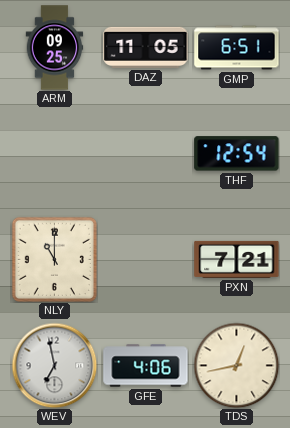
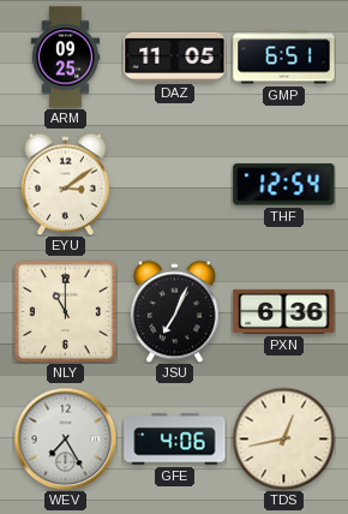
EYU: none -> 3:09 (66, 184)
JSU: none -> 7:04 (175, 311)
PXN: 7:21 -> 6:36 (284, 311)
WEV: 6:58 -> 7:25 (65, 438)
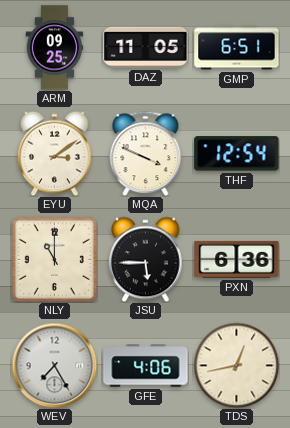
MQA: none -> 3:49 (146, 153)
JSU: 7:04 -> 5:45 (146, 259)
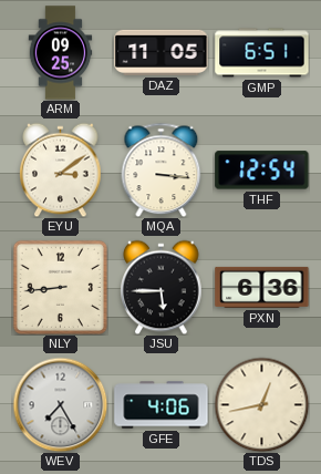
MQA: 3:49 -> 3:16 (162, 169)
NLY: 11:00 -> 8:44 (60, 287)
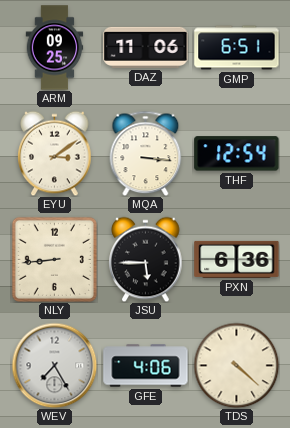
DAZ: 11:05 -> 11:06 (146, 47)
TDS: 12:43 -> 4:22 (236, 365)
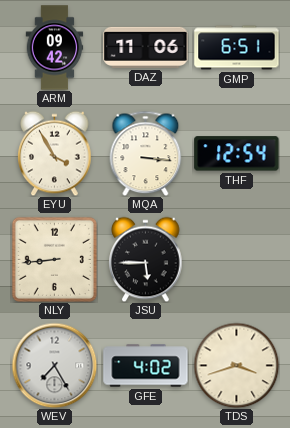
ARM: 09:25 -> 09:42 (55, 48)
EYU: 3:09 -> 3:55 (55, 153)
PXN: 6:36 -> none (237, 259)
GFE: 4:06 -> 4:02 (146, 366)
TDS: 4:22 -> 3:42 (236, 365)
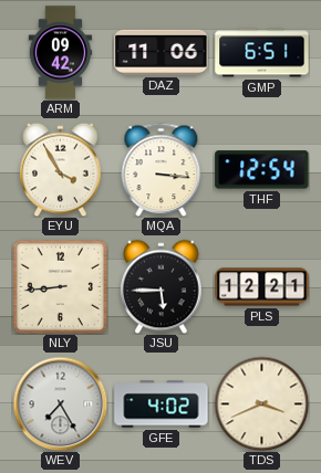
PLS: none -> 12:21 (262, 287)
TDS: 3:42 -> 3:41 (261, 403)
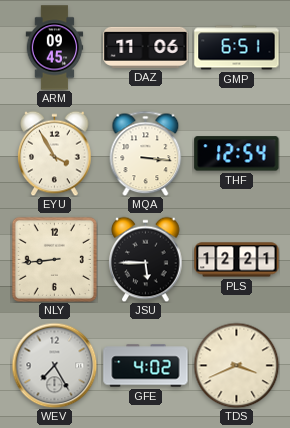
ARM: 09:42 -> 09:45 (55, 48)
